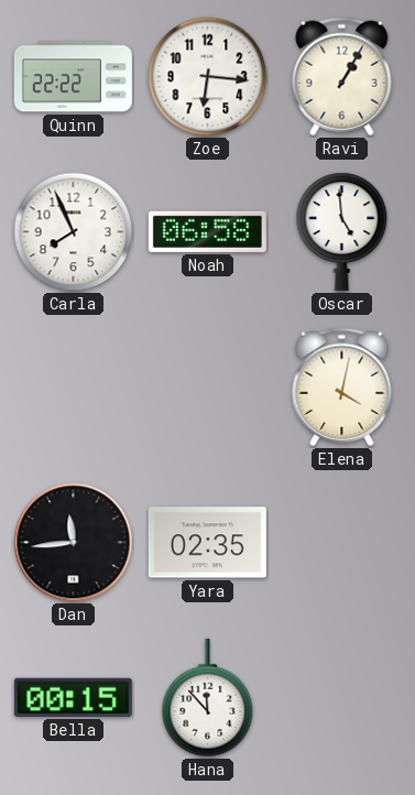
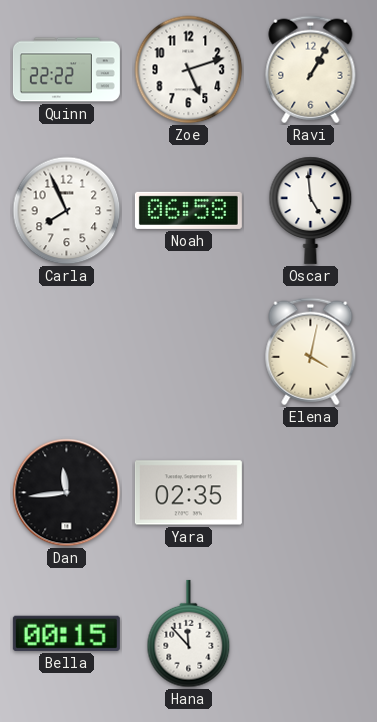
Zoe: 6:16 -> 5:12 (189, 70)
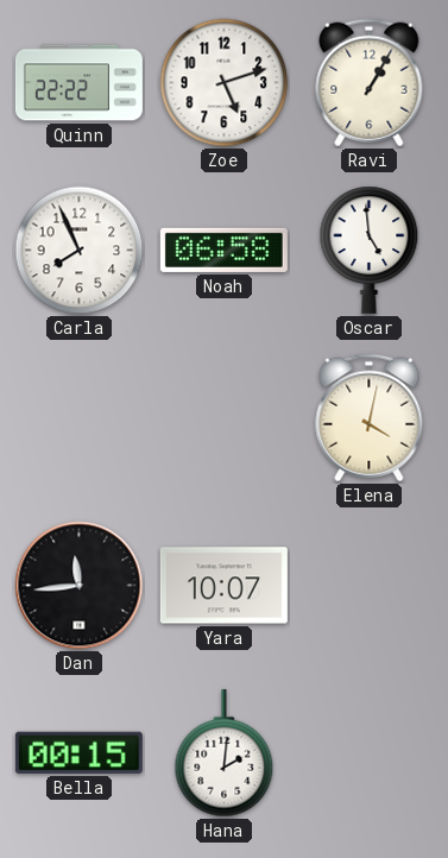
Yara: 02:35 -> 10:07 (223, 586)
Hana: 11:53 -> 2:01 (225, 753)
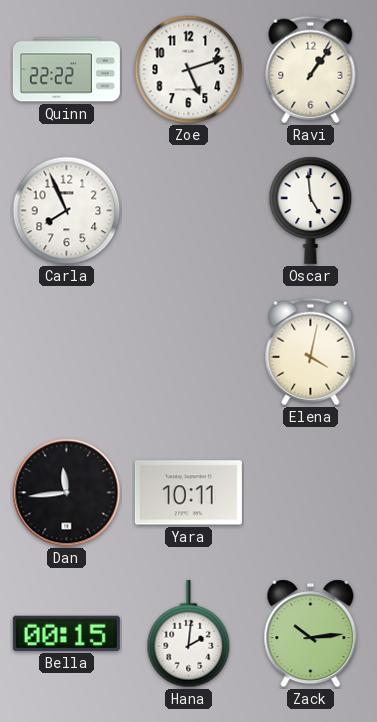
Ravi: 1:05 -> 1:06 (311, 70)
Noah: 06:58 -> none (223, 250)
Yara: 10:07 -> 10:11 (188, 493)
Zack: none -> 10:14 (311, 634)
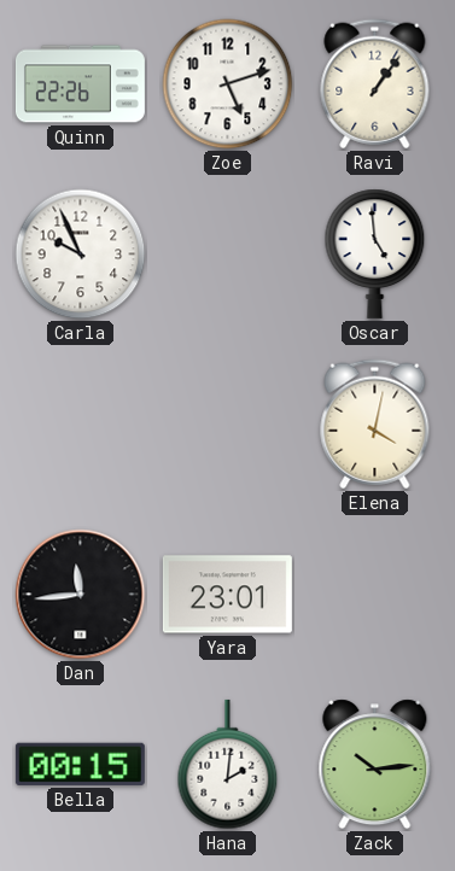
Quinn: 22:22 -> 22:26 (80, 84)
Carla: 7:56 -> 9:56 (81, 255)
Yara: 10:11 -> 23:01 (227, 595)
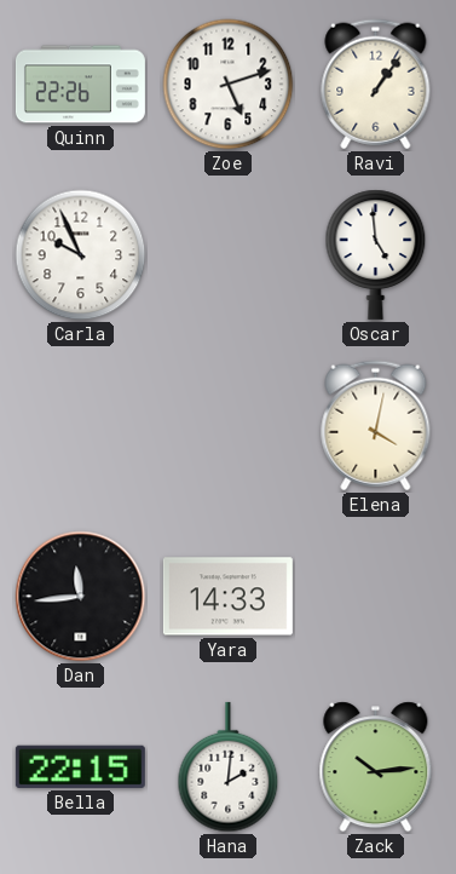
Yara: 23:01 -> 14:33 (227, 597)
Bella: 00:15 -> 22:15 (80, 766)
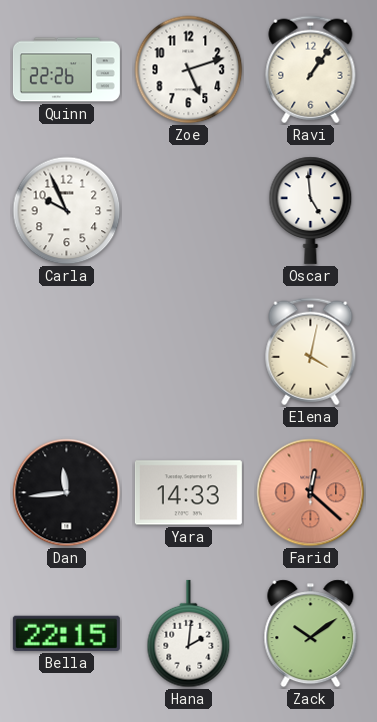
Farid: none -> 12:22 (311, 493)
Zack: 10:14 -> 10:09 (311, 634)
